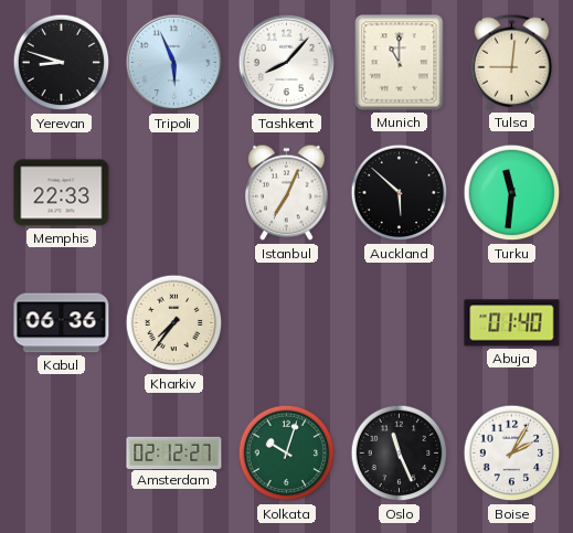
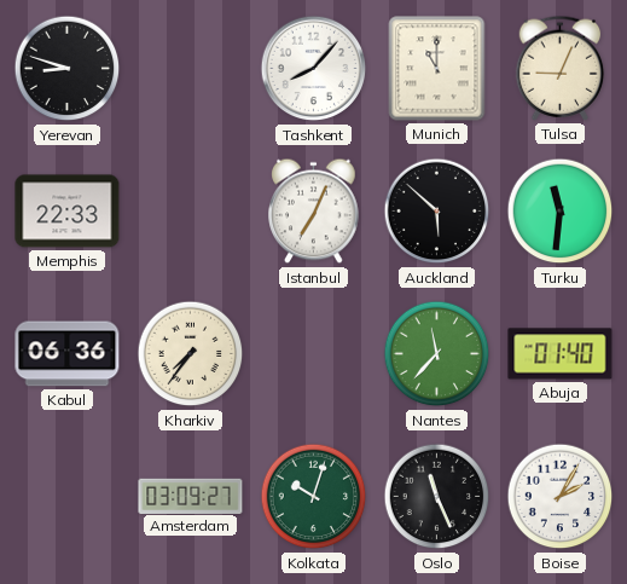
Tripoli: 5:56 -> none (174, 63)
Tulsa: 9:01 -> 9:04 (561, 68)
Nantes: none -> 11:37 (437, 354)
Amsterdam: 02:12 -> 03:09 (191, 496)
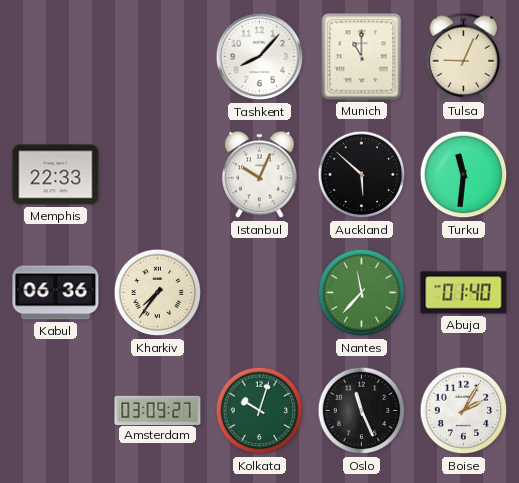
Yerevan: 8:48 -> none (68, 69)
Istanbul: 7:04 -> 10:04 (260, 175)
